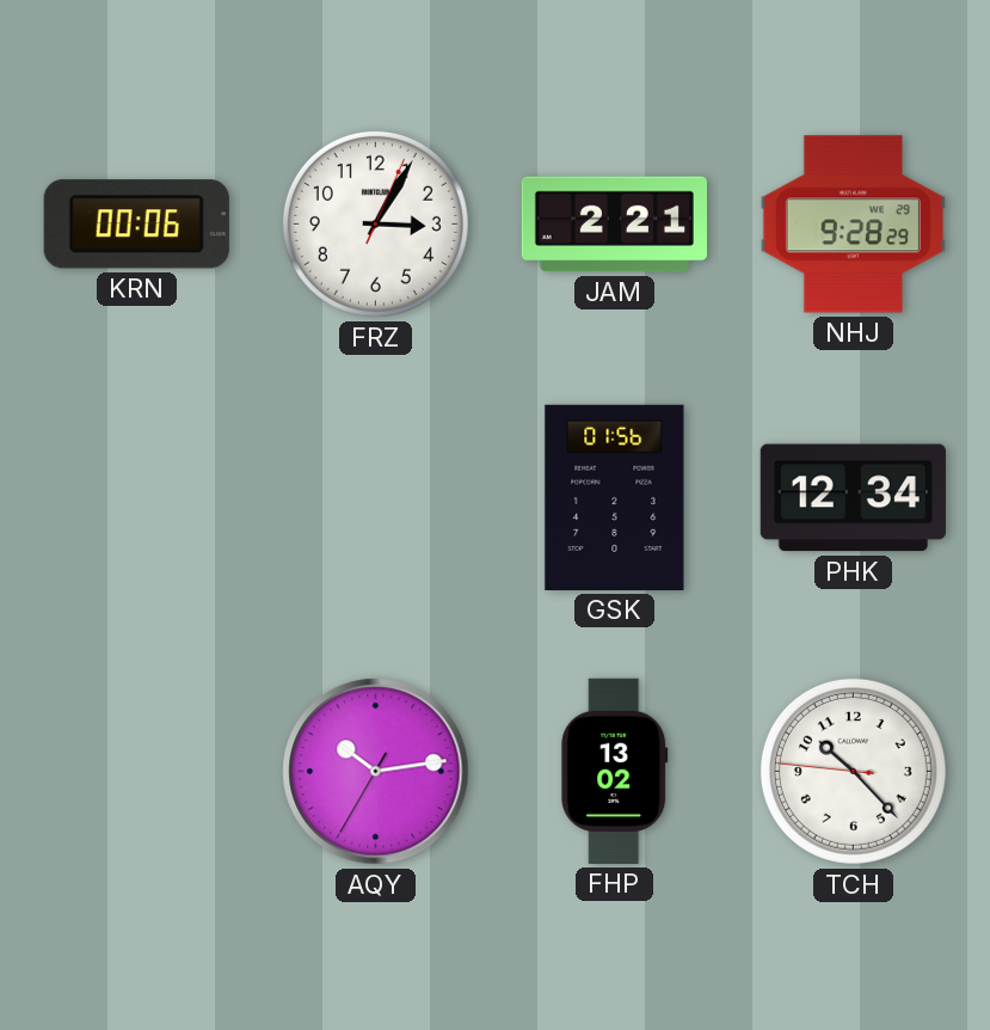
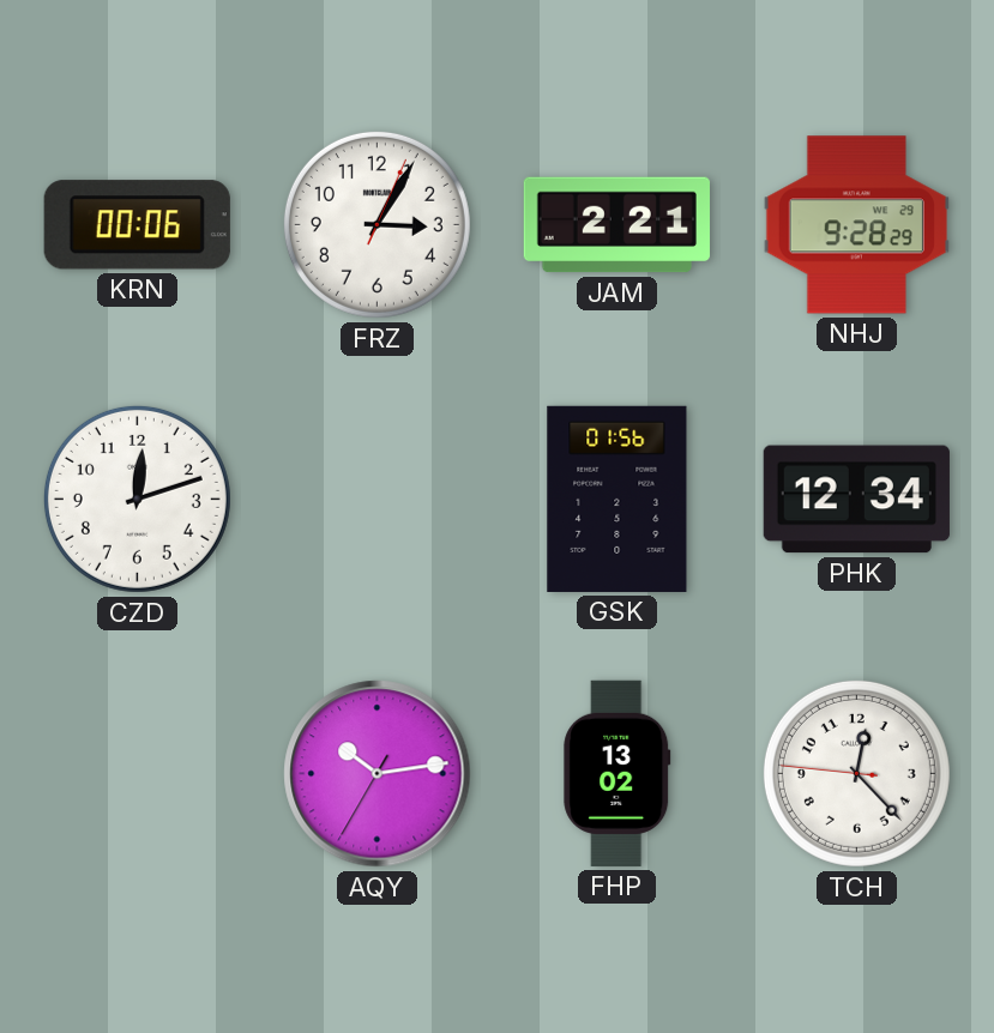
CZD: none -> 12:12 (137, 499)
TCH: 10:22 -> 12:22 (856, 773)
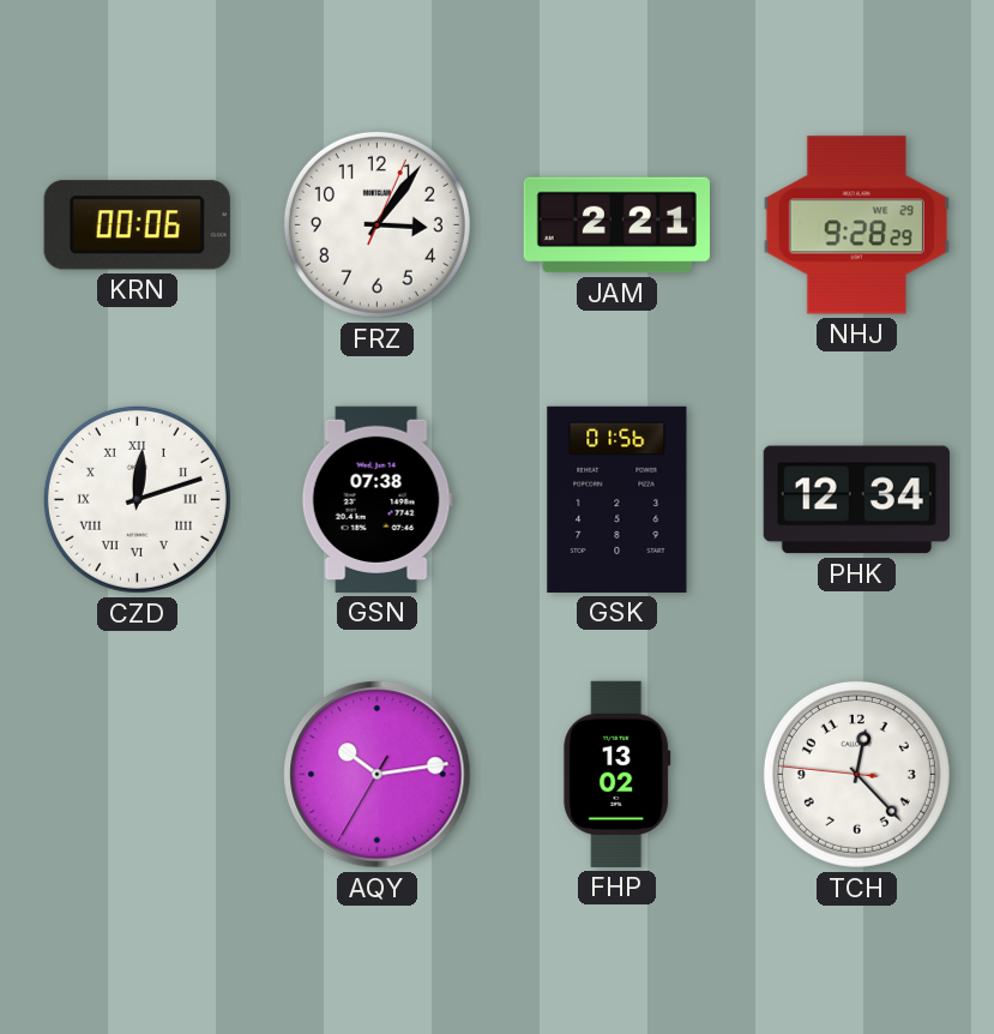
FRZ: 3:05 -> 3:06 (376, 224)
CZD numerals: Arabic -> Roman (137, 499)
GSN: none -> 07:38 (376, 499)
